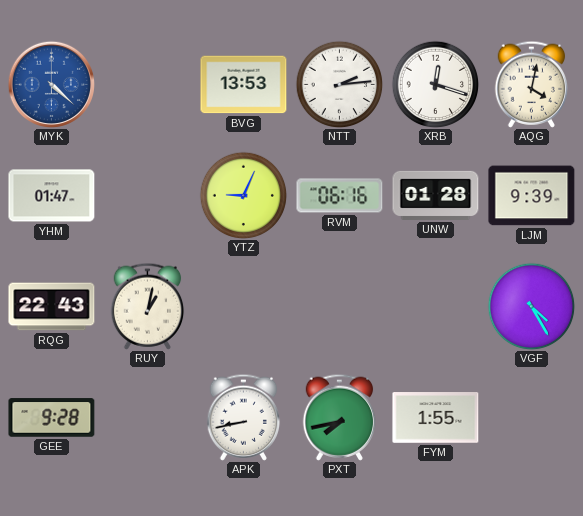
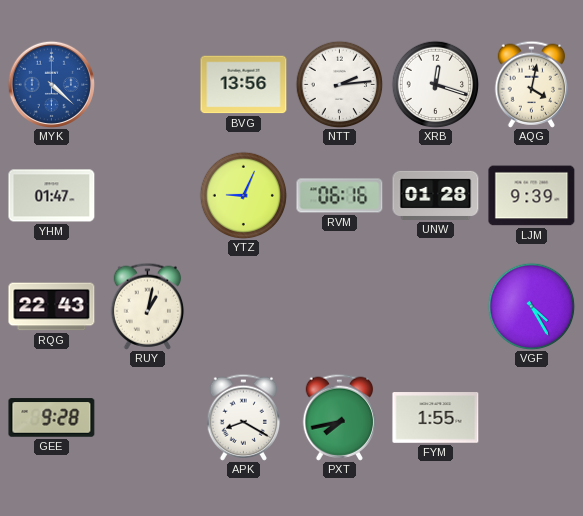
BVG: 13:53 -> 13:56 (244, 85)
APK: 8:43 -> 8:20 (244, 417)
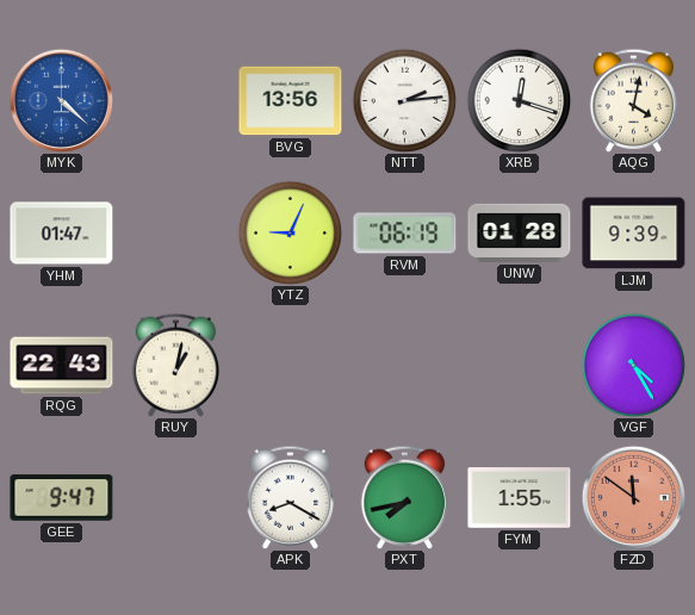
RVM: 06:16 -> 06:19 (405, 234)
GEE: 9:28 -> 9:47 (62, 498)
FZD: none -> 11:51 (633, 497)
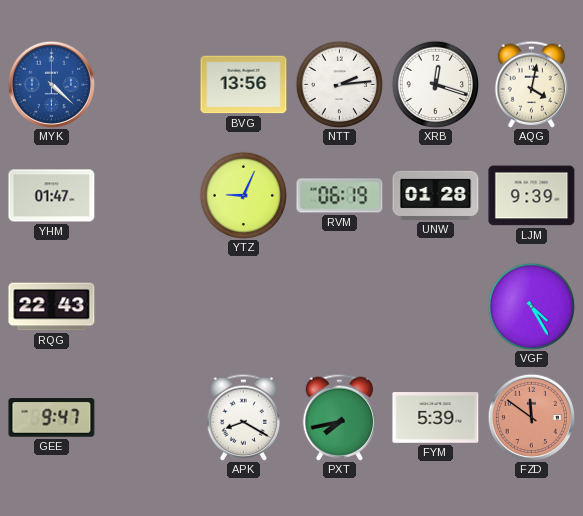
RUY: 1:02 -> none (176, 365)
FYM: 1:55 -> 5:39 (436, 418)
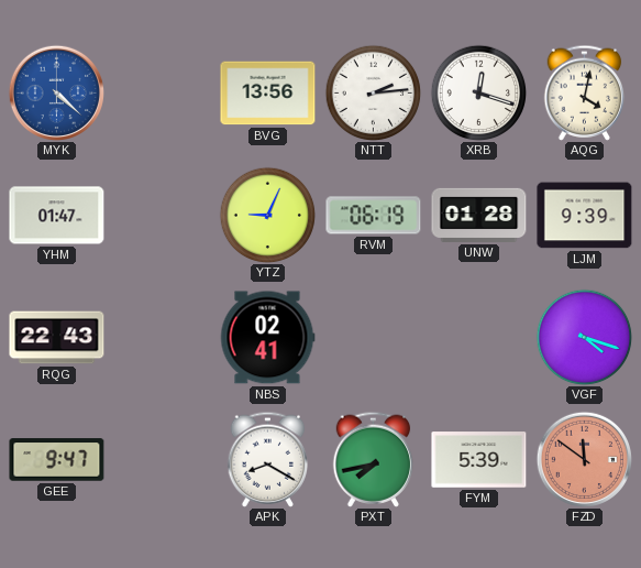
NBS: none -> 02:41 (267, 338)
VGF: 4:25 -> 4:18 (584, 337)
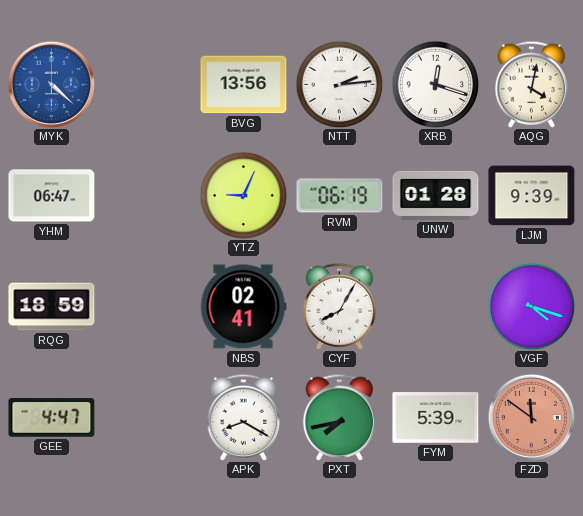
YHM: 01:47 -> 06:47 (52, 196)
RQG: 22:43 -> 18:59 (52, 307)
CYF: none -> 8:05 (340, 306)
GEE: 9:47 -> 4:47 (52, 418)
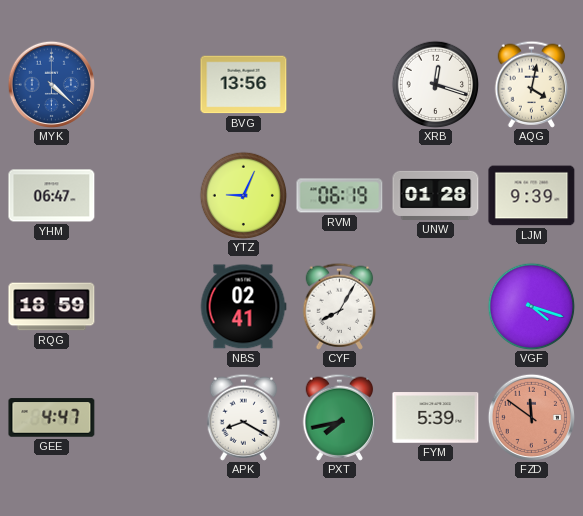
NTT: 2:14 -> none (339, 84)
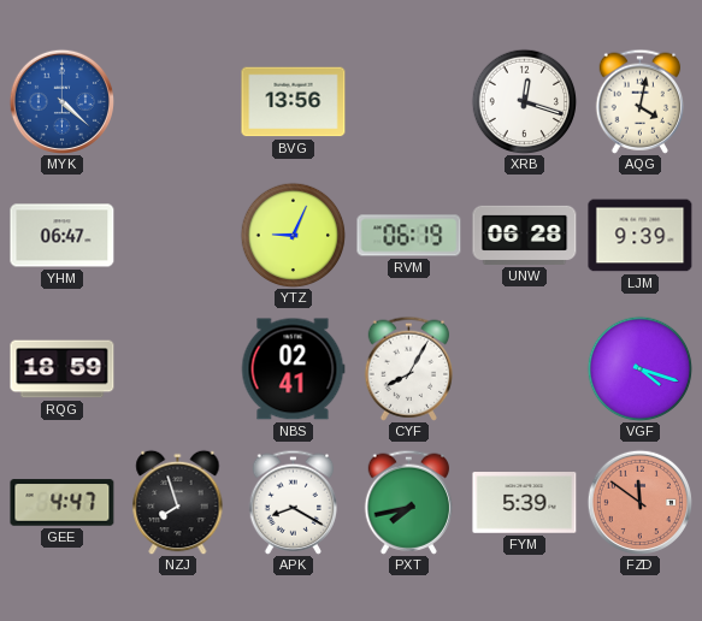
UNW: 01:28 -> 06:28 (525, 235)
NZJ: none -> 7:57 (178, 502)
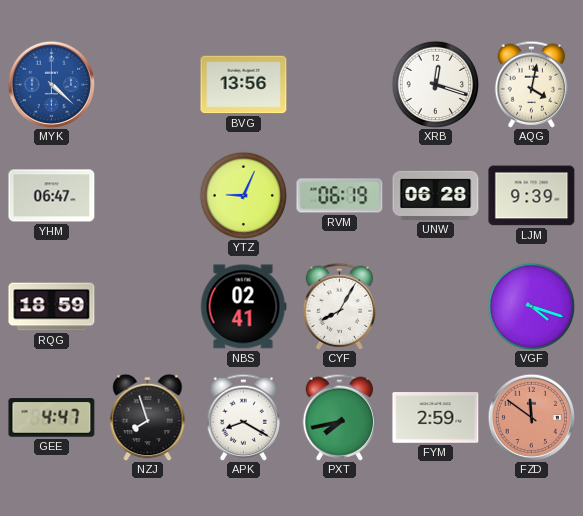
FYM: 5:39 -> 2:59 (436, 418)
